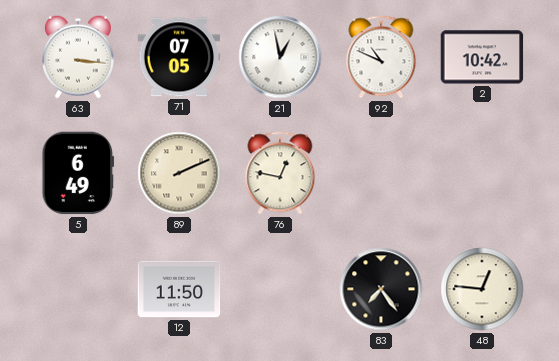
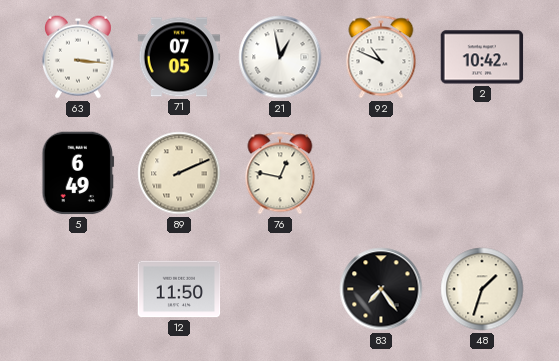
48: 12:46 -> 1:33 (482, 289)
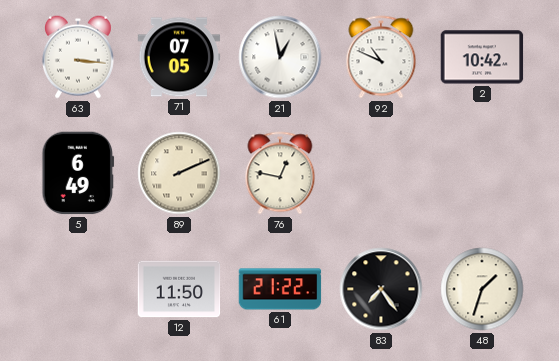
61: none -> 21:22 (280, 289)
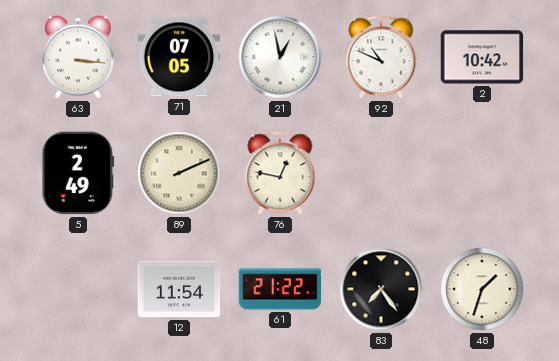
5: 6:49 -> 2:49 (78, 173)
12: 11:50 -> 11:54 (179, 289)
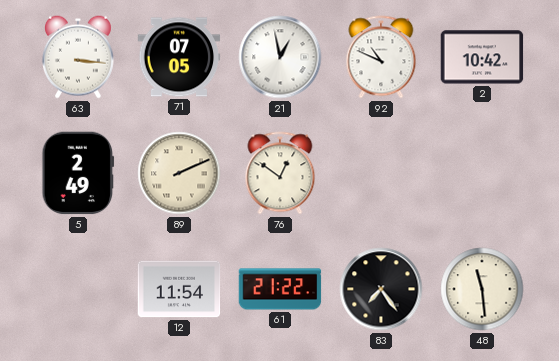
76: 12:47 -> 12:51 (280, 173)
48: 1:33 -> 11:29 (482, 289)
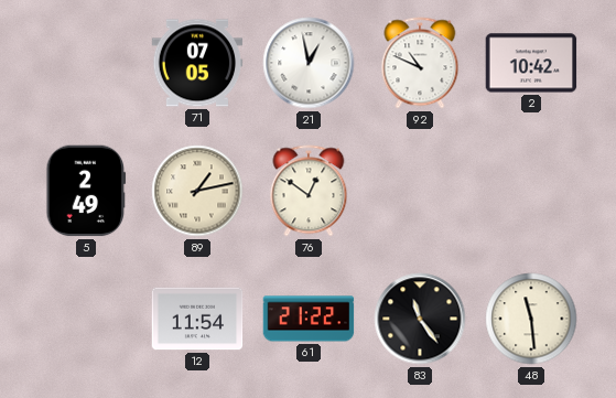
63: 3:16 -> none (78, 57)
89: 2:11 -> 1:13 (197, 191)
83: 7:24 -> 11:24 (420, 319)
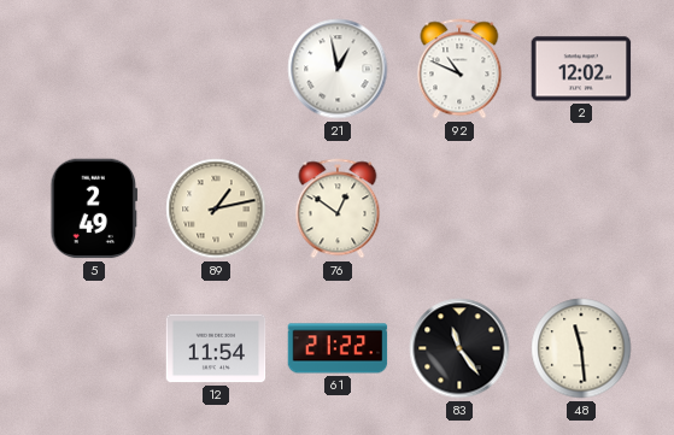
71: 07:05 -> none (197, 63)
2: 10:42 -> 12:02 (581, 69)
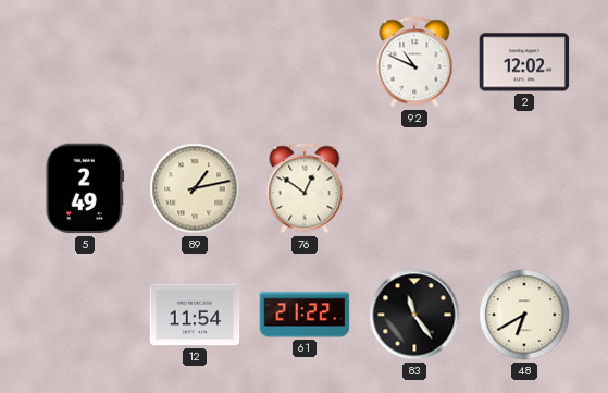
21: 12:58 -> none (338, 69)
48: 11:29 -> 6:40 (524, 315)
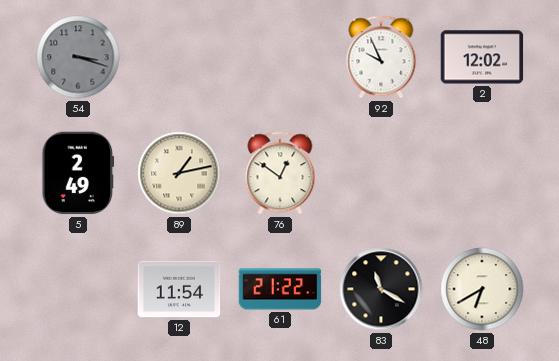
54: none -> 3:18 (78, 57)
92: 10:49 -> 9:56 (381, 57)
83: 11:24 -> 11:20 (381, 289)
